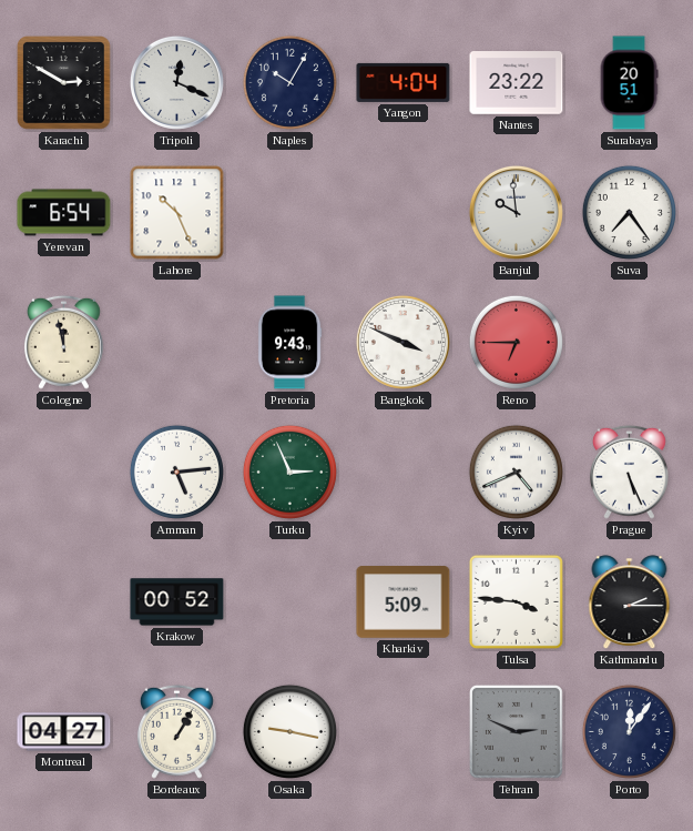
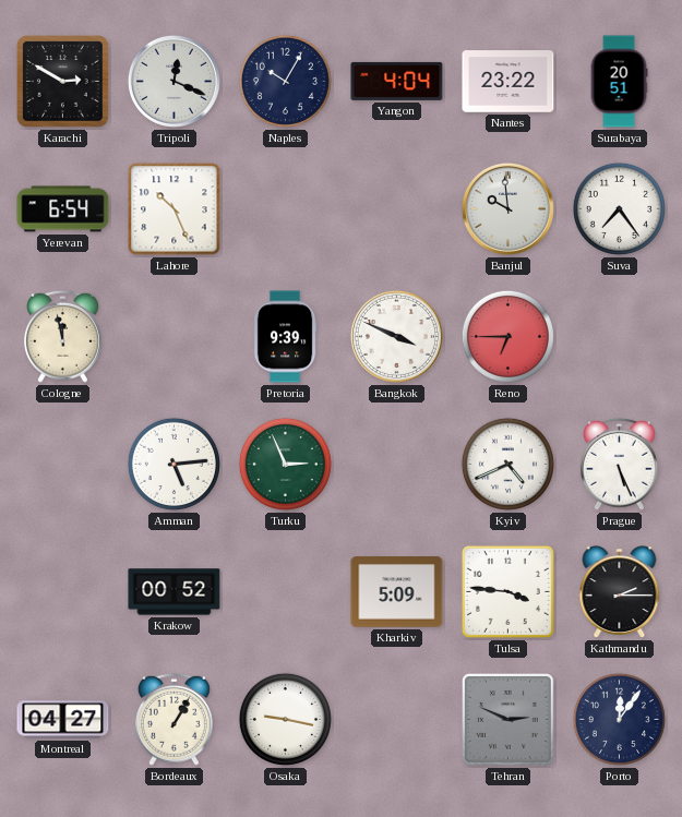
Pretoria: 9:43 -> 9:39 (285, 337)
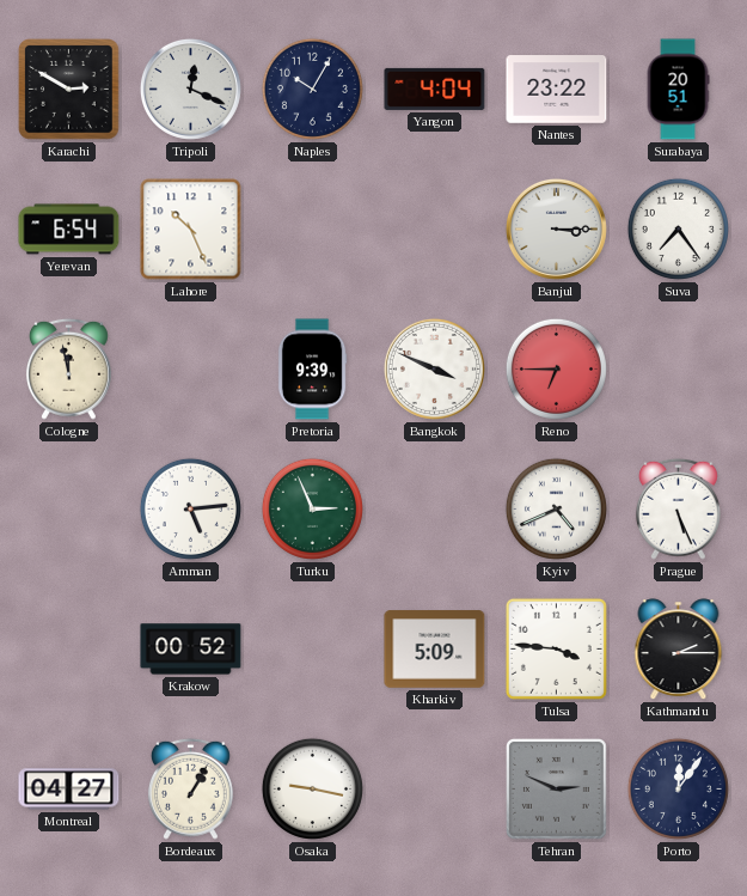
Banjul: 9:59 -> 3:15 (556, 228)
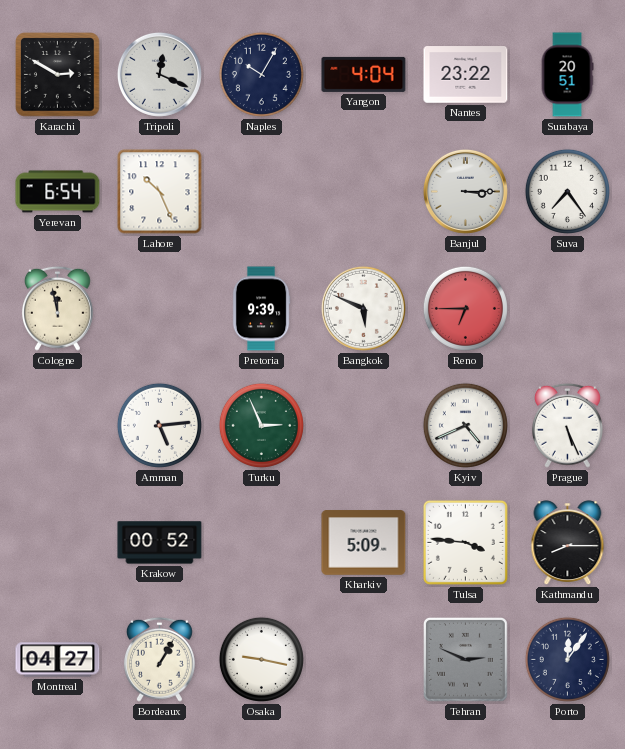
Bangkok: 3:49 -> 5:49 (363, 308)
Kathmandu: 2:15 -> 8:15 (568, 543)
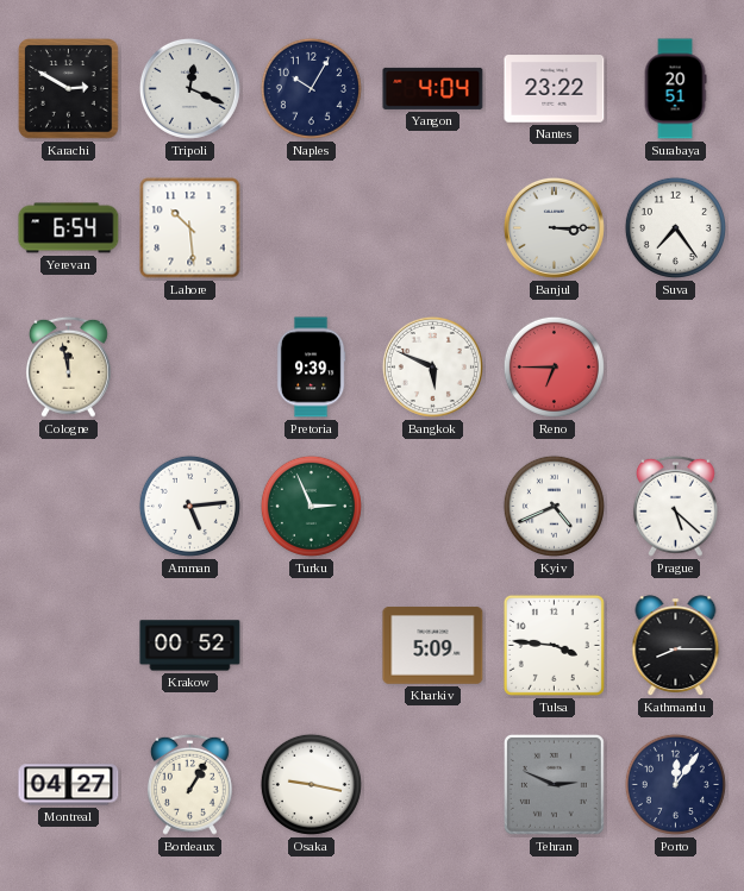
Lahore: 10:26 -> 10:29 (190, 228)
Prague: 5:26 -> 5:22 (675, 506)
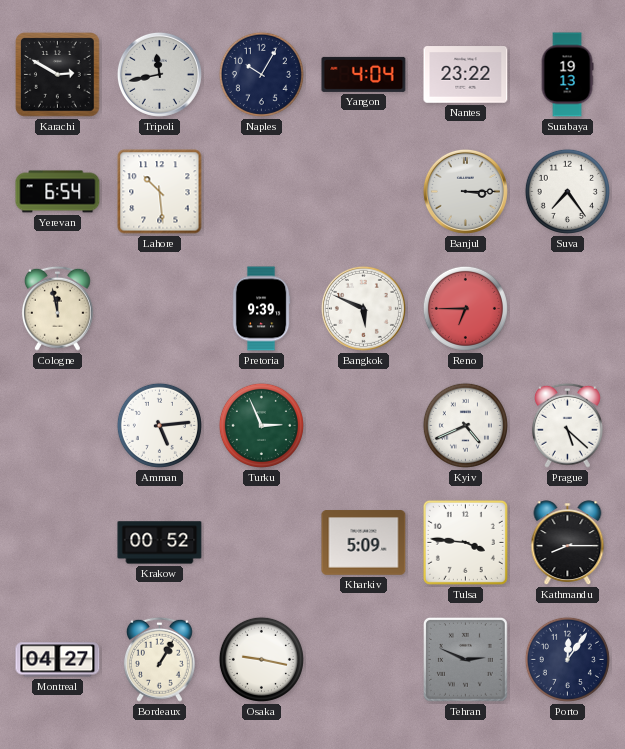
Tripoli: 12:19 -> 11:43 (159, 74)
Surabaya: 20:51 -> 19:13 (567, 75)
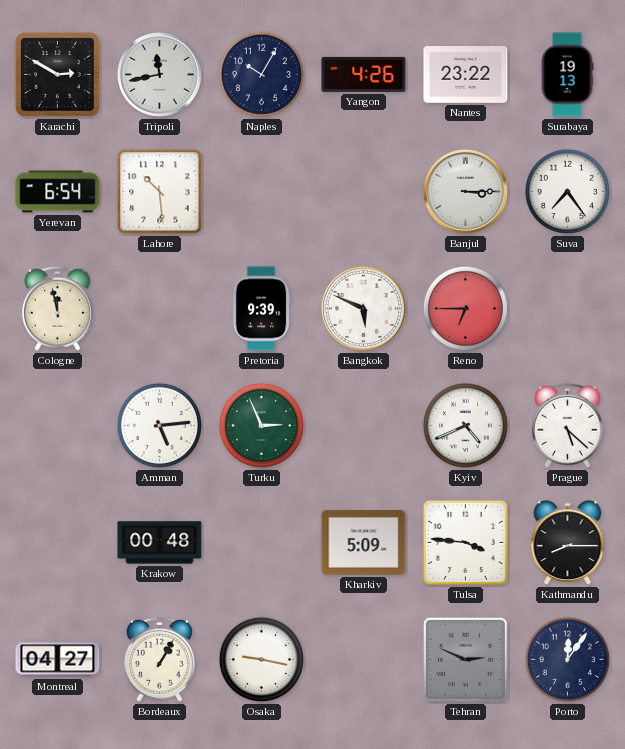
Yangon: 4:04 -> 4:26 (364, 74)
Krakow: 00:52 -> 00:48 (160, 543)
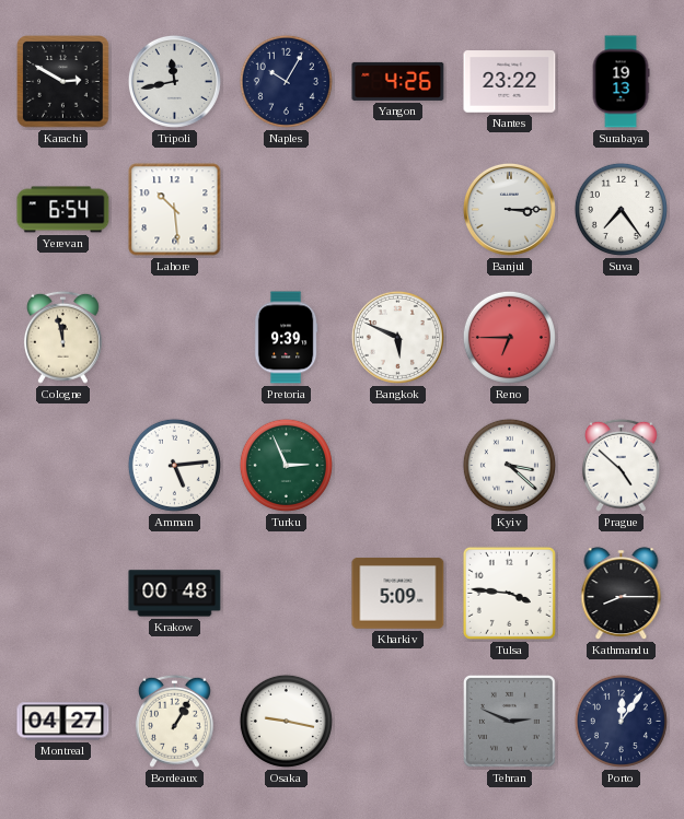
Kyiv: 4:41 -> 3:22 (509, 465)
Prague: 5:22 -> 4:52 (621, 465)
